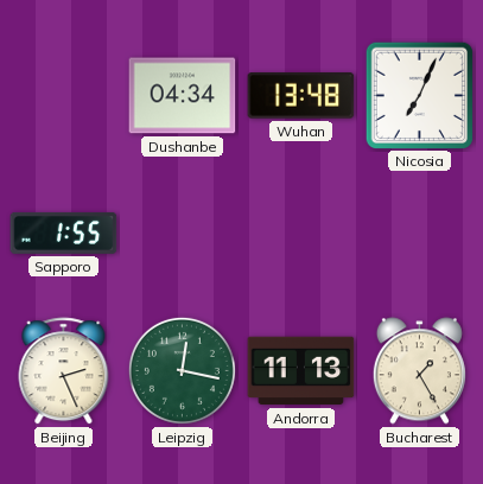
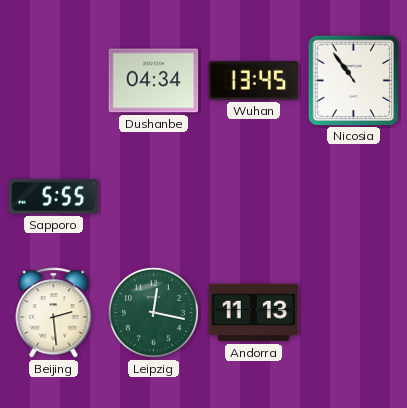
Wuhan: 13:48 -> 13:45 (254, 81)
Nicosia: 7:04 -> 10:54 (353, 80)
Sapporo: 1:55 -> 5:55 (54, 196)
Beijing: 2:26 -> 2:29 (54, 313)
Bucharest: 1:25 -> none (419, 371)
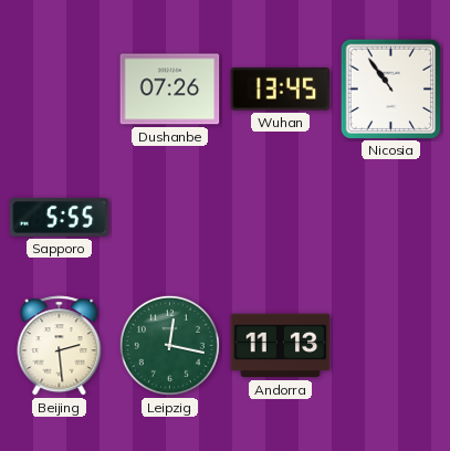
Dushanbe: 04:34 -> 07:26 (170, 90)
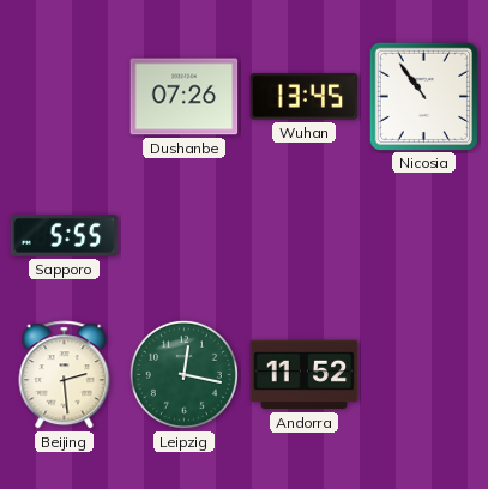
Andorra: 11:13 -> 11:52 (305, 375)
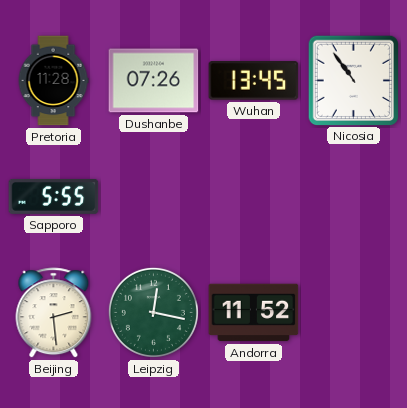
Pretoria: none -> 11:28 (53, 81)
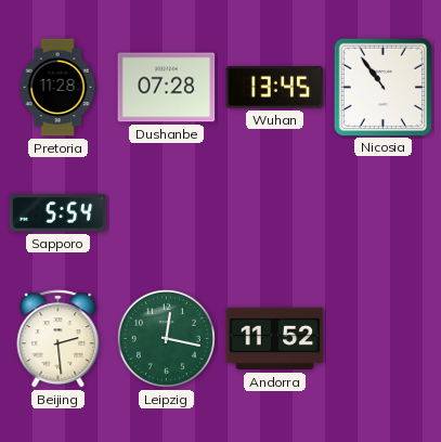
Dushanbe: 07:26 -> 07:28 (167, 88)
Sapporo: 5:55 -> 5:54 (59, 212)
